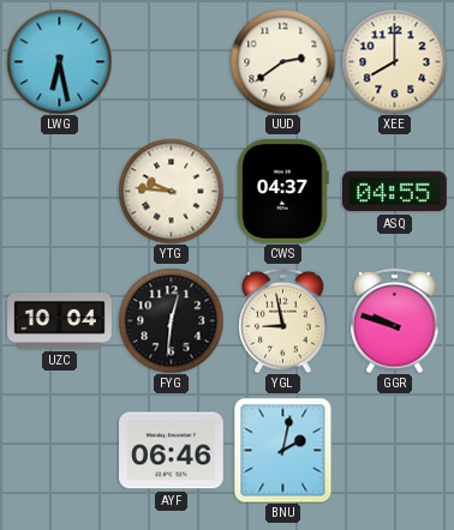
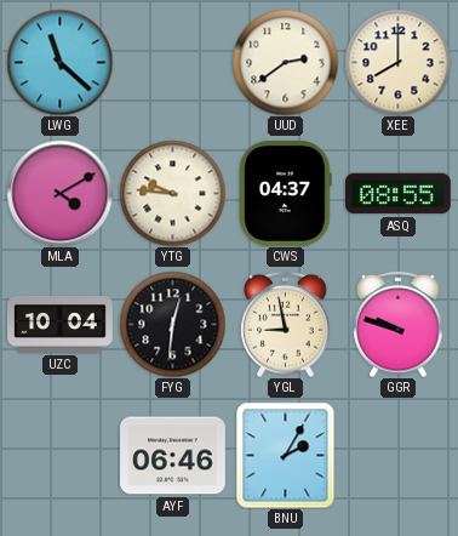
LWG: 6:28 -> 11:22 (59, 62)
MLA: none -> 4:10 (59, 193)
ASQ: 04:55 -> 08:55 (399, 194)
BNU: 2:02 -> 2:05 (286, 455)
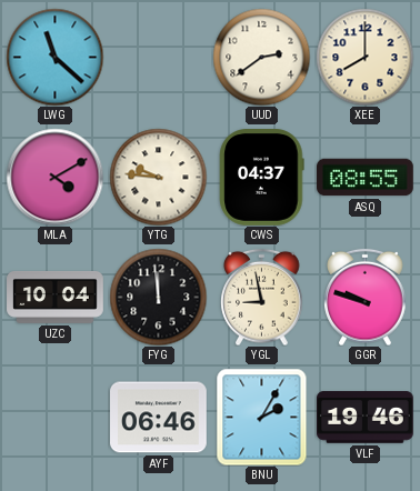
FYG: 12:31 -> 11:59 (158, 297)
VLF: none -> 19:46 (366, 418)
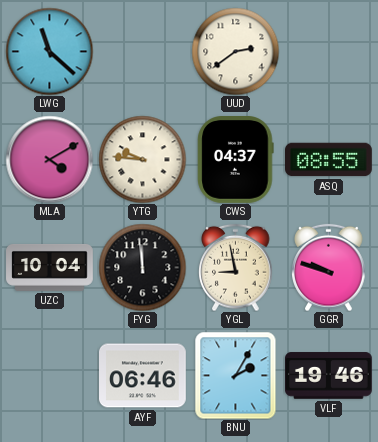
XEE: 8:00 -> none (364, 57)
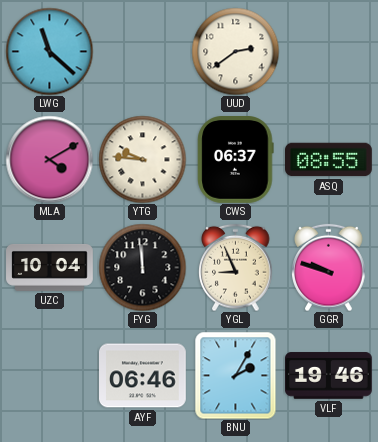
CWS: 04:37 -> 06:37 (236, 160)
YGL: 8:58 -> 8:56 (236, 267)
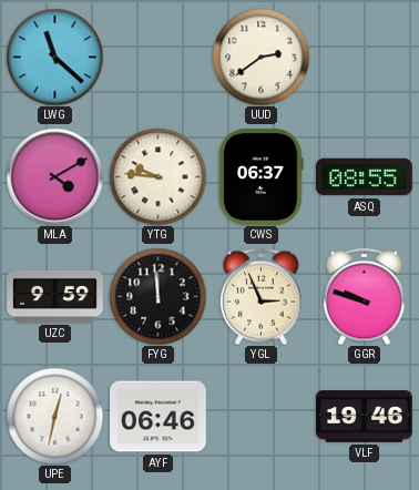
UZC: 10:04 -> 9:59 (55, 297)
YGL: 8:56 -> 2:56 (262, 296)
UPE: none -> 12:32 (54, 416)
BNU: 2:05 -> none (236, 375)
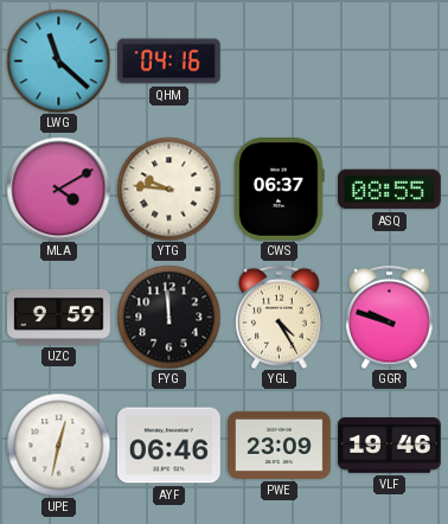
QHM: none -> 04:16 (169, 62)
UUD: 2:39 -> none (260, 57)
YGL: 2:56 -> 4:25 (280, 317)
PWE: none -> 23:09 (280, 445)
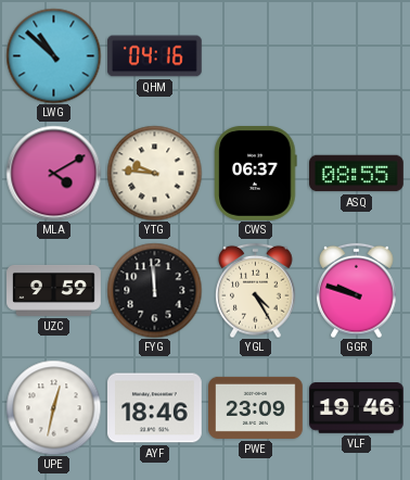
LWG: 11:22 -> 10:52 (53, 55)
AYF: 06:46 -> 18:46 (155, 408)
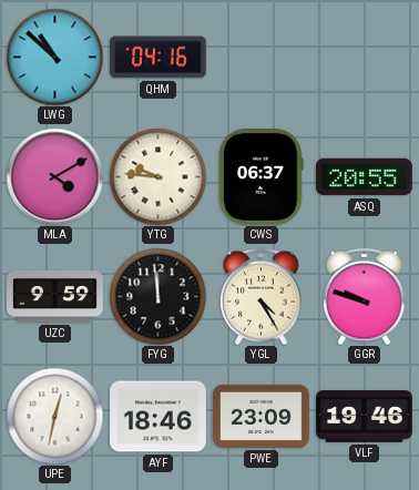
ASQ: 08:55 -> 20:55 (365, 177)
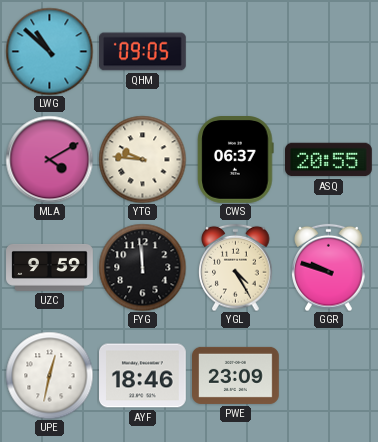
QHM: 04:16 -> 09:05 (143, 52)
VLF: 19:46 -> none (365, 417)
